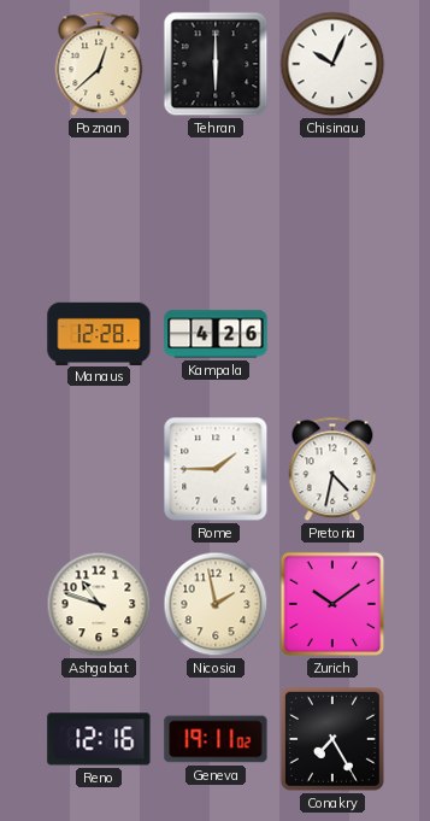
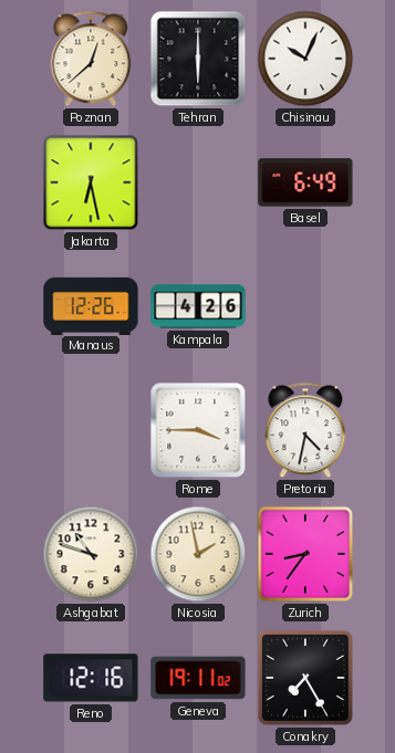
Jakarta: none -> 6:28 (91, 182)
Basel: none -> 6:49 (305, 182)
Manaus: 12:28 -> 12:26 (91, 305)
Rome: 1:45 -> 3:45 (198, 430)
Zurich: 10:09 -> 8:36 (305, 554)
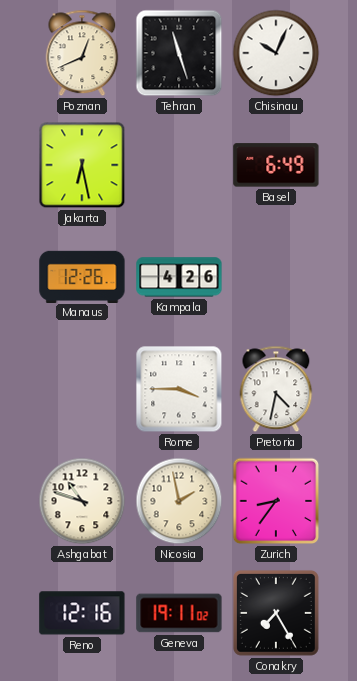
Poznan: 12:38 -> 12:41 (82, 53)
Tehran: 6:00 -> 11:27 (179, 53)
